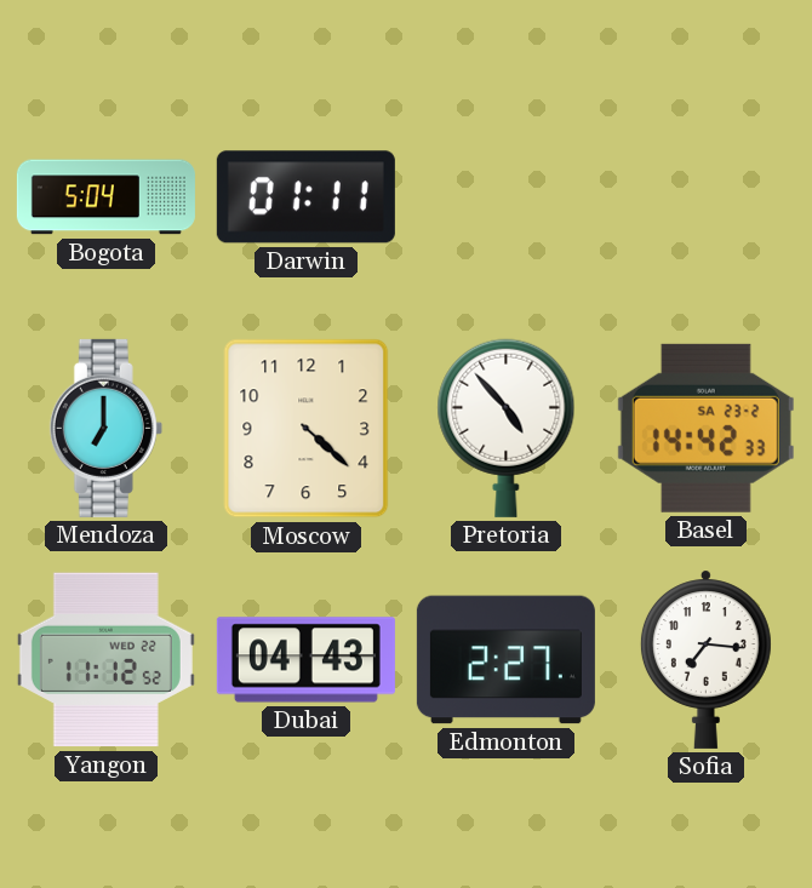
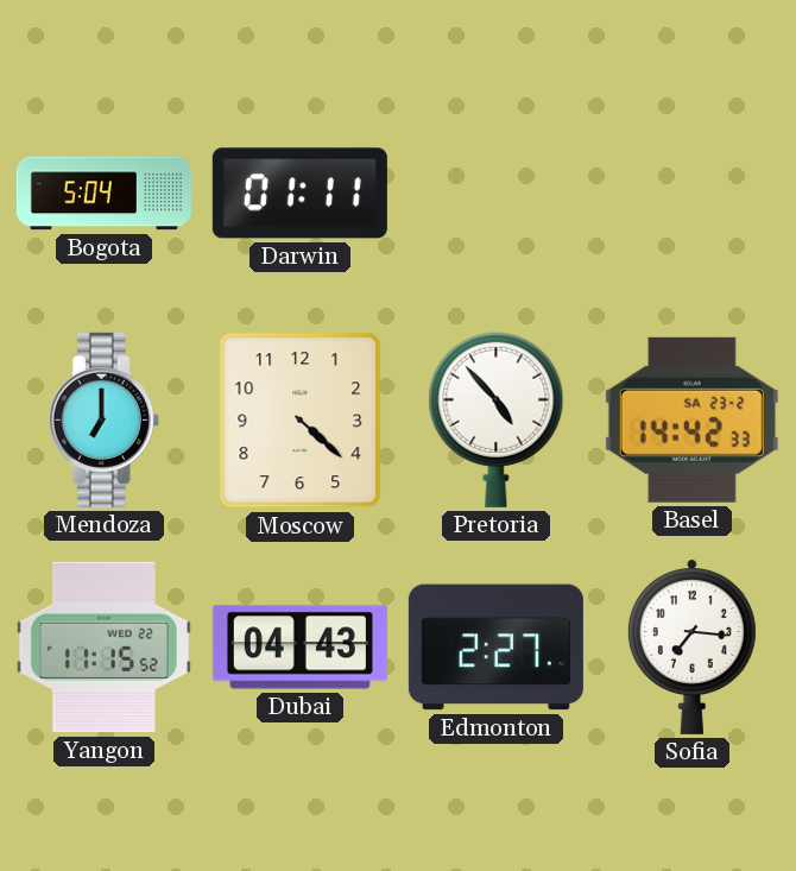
Yangon: 11:12 -> 11:15 (103, 648)
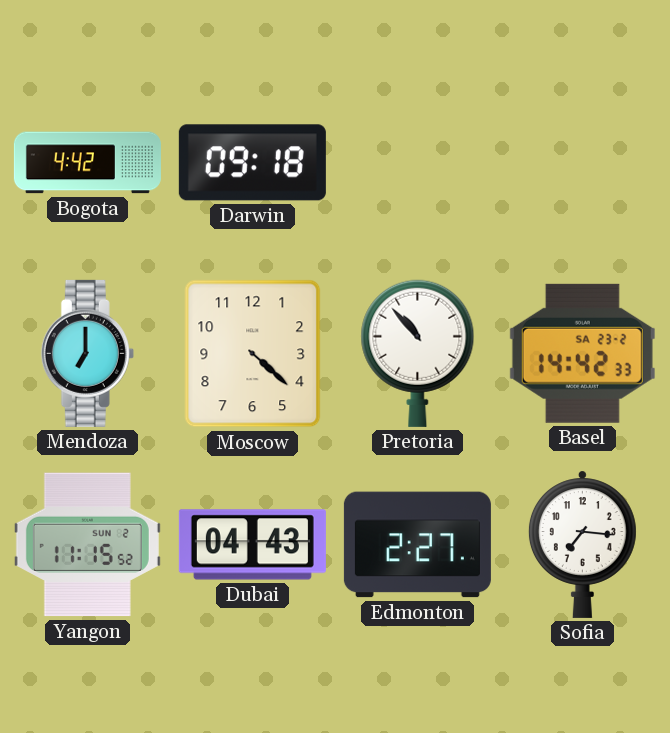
Bogota: 5:04 -> 4:42 (87, 163)
Darwin: 01:11 -> 09:18 (252, 163)
Pretoria: 4:53 -> 10:53 (418, 353)
Yangon date: WED 22 -> SUN 2 (87, 545)
